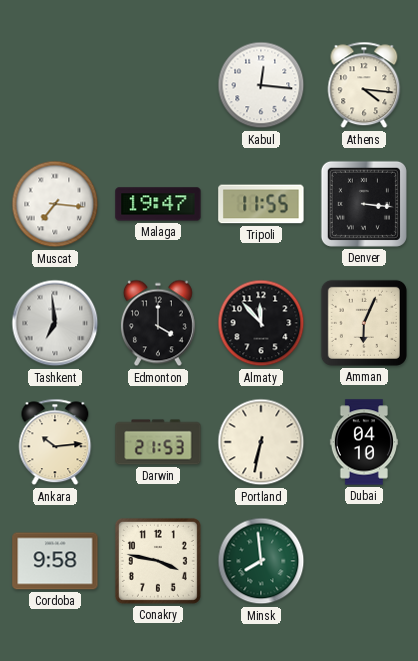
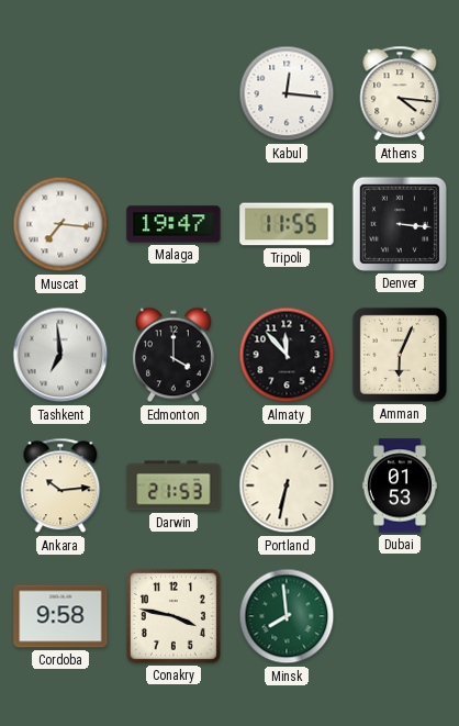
Dubai: 04:10 -> 01:53 (399, 485)
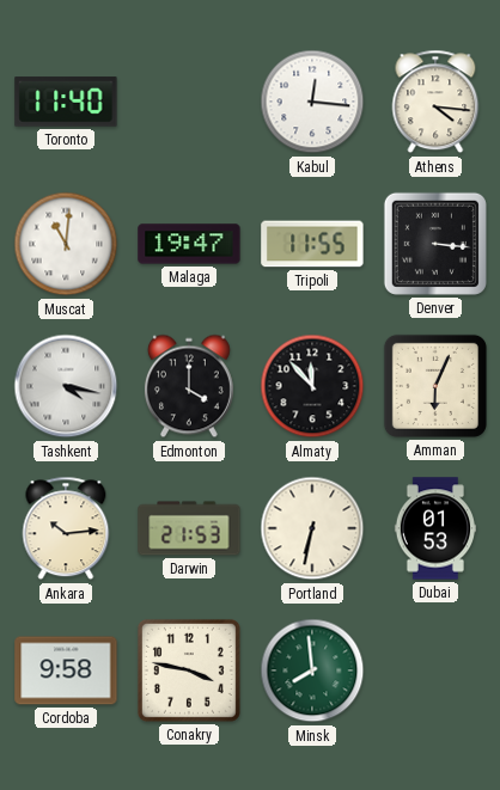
Toronto: none -> 11:40 (66, 102)
Muscat: 7:16 -> 11:01 (66, 244)
Tashkent: 6:59 -> 4:17 (66, 386)
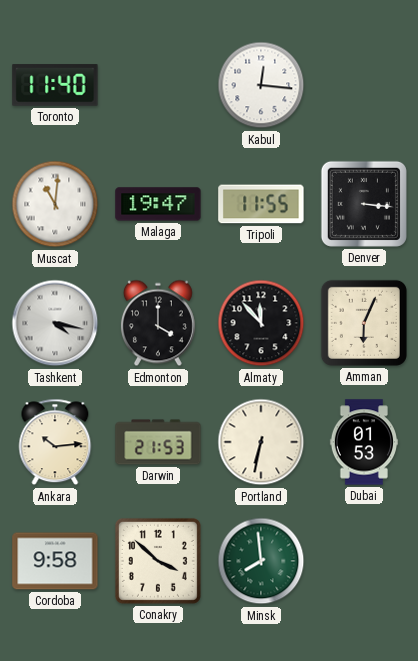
Athens: 4:16 -> none (435, 102)
Conakry: 3:47 -> 3:52 (158, 561)
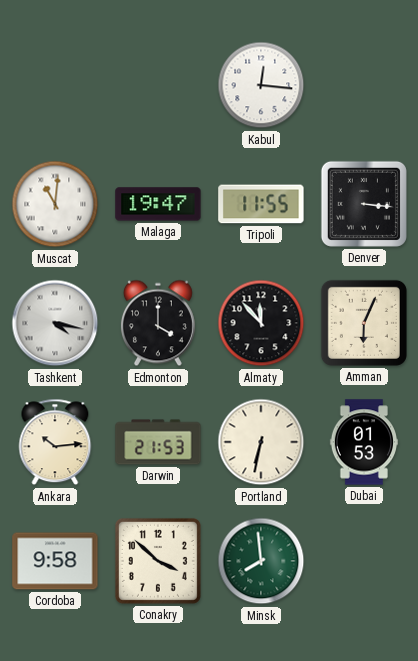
Toronto: 11:40 -> none (55, 85)
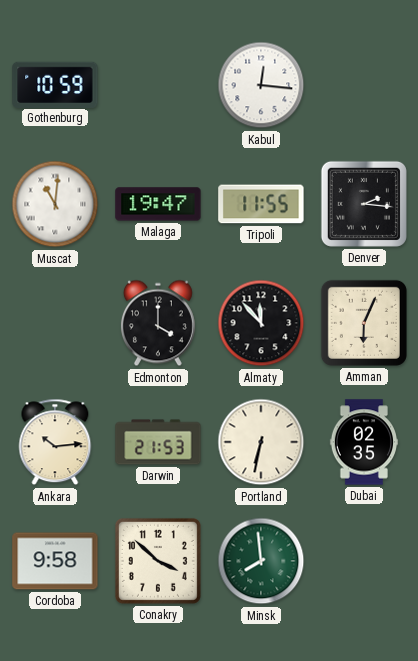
Gothenburg: none -> 10:59 (55, 84)
Denver: 3:16 -> 2:16 (364, 204)
Tashkent: 4:17 -> none (55, 323)
Dubai: 01:53 -> 02:35 (363, 442)
